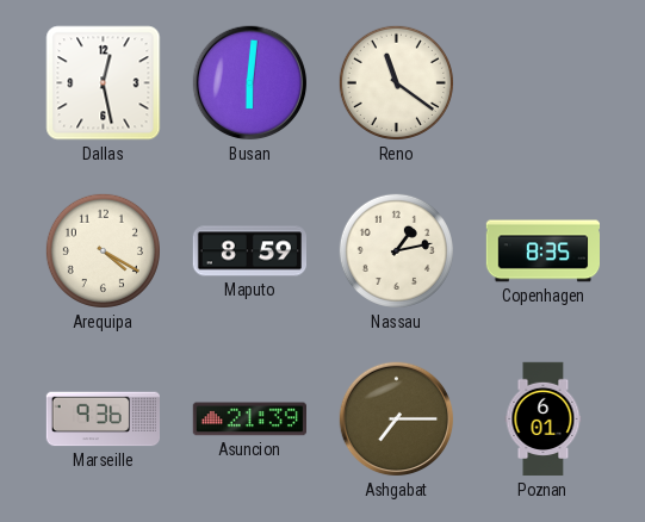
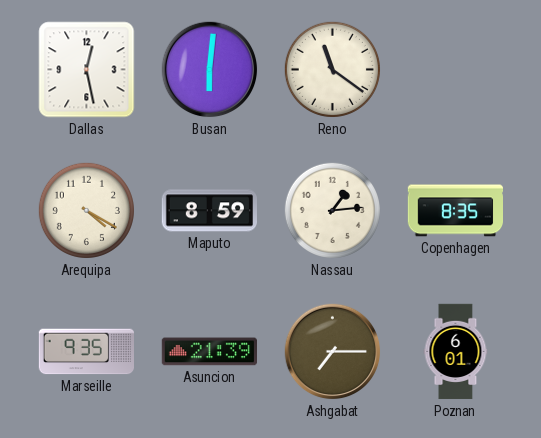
Nassau: 1:13 -> 1:14 (332, 210)
Marseille: 9:36 -> 9:35 (87, 352)
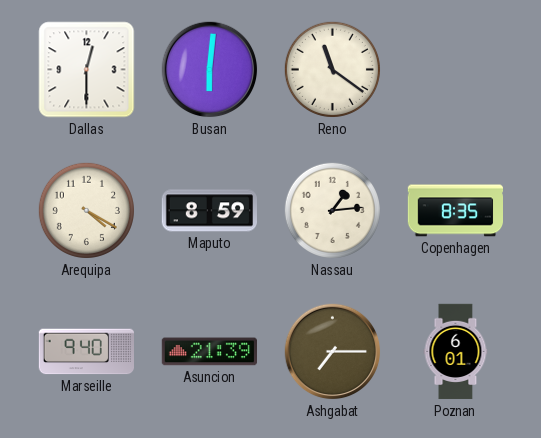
Dallas: 12:28 -> 12:30 (87, 70)
Marseille: 9:35 -> 9:40 (87, 352)
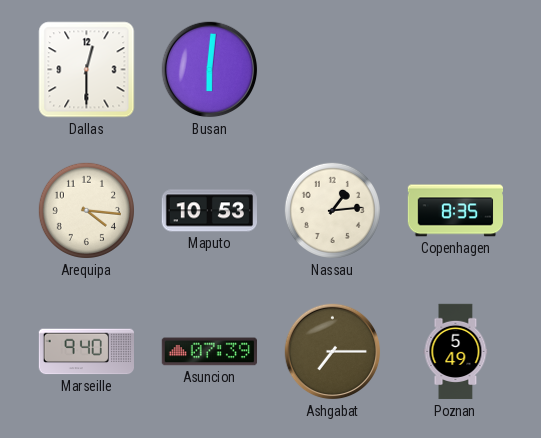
Reno: 11:21 -> none (332, 69)
Arequipa: 4:20 -> 4:16 (86, 210)
Maputo: 8:59 -> 10:53 (209, 211)
Asuncion: 21:39 -> 07:39 (209, 352)
Poznan: 6:01 -> 5:49 (456, 352)
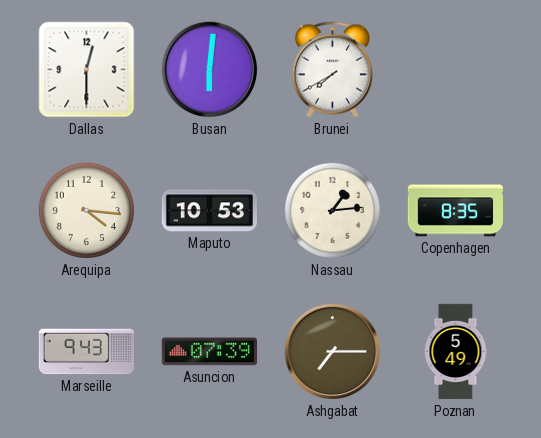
Brunei: none -> 7:40 (332, 70)
Marseille: 9:40 -> 9:43 (87, 352)
